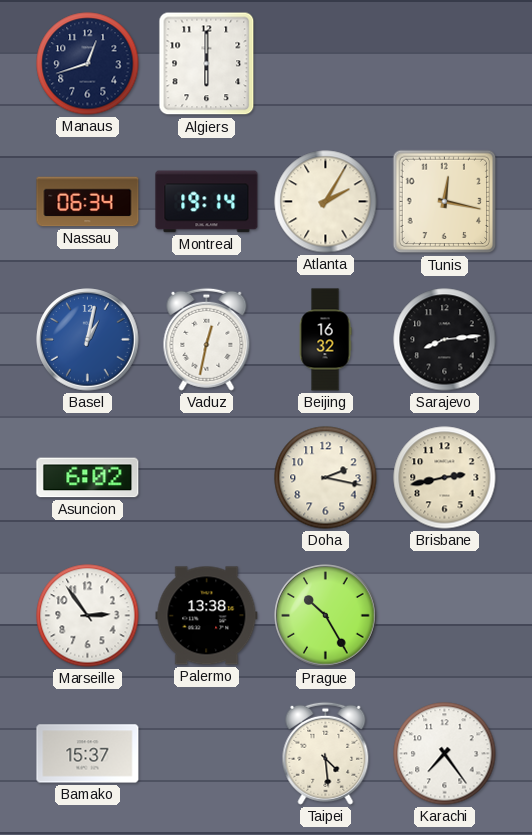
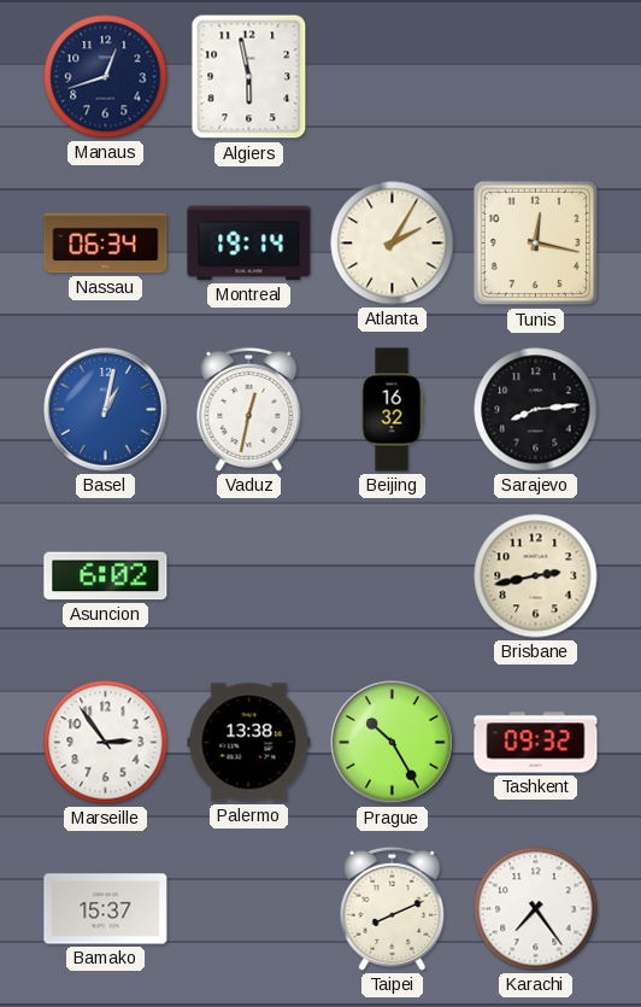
Algiers: 6:00 -> 5:58 (249, 77)
Doha: 2:17 -> none (326, 478)
Tashkent: none -> 09:32 (536, 743)
Taipei: 4:29 -> 8:11 (393, 908)
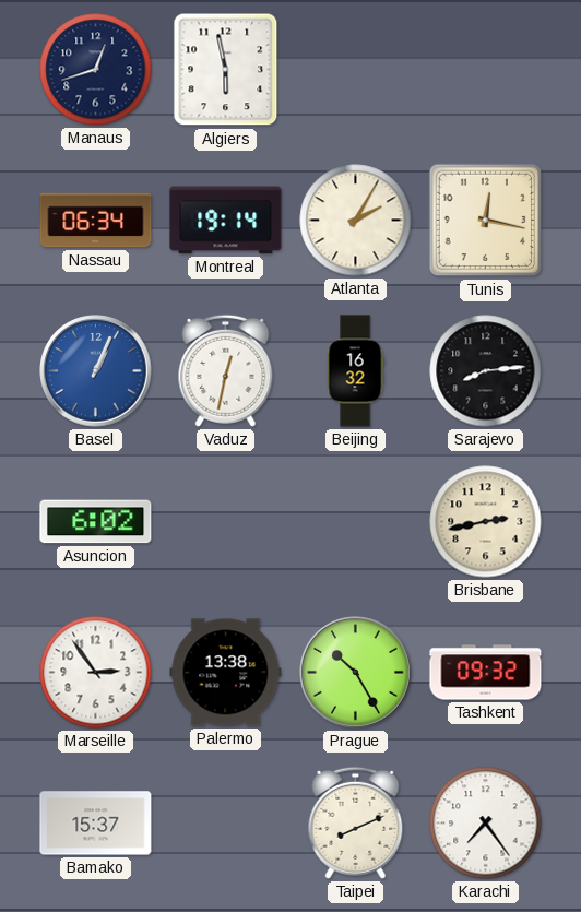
Basel: 1:02 -> 1:04 (96, 371)
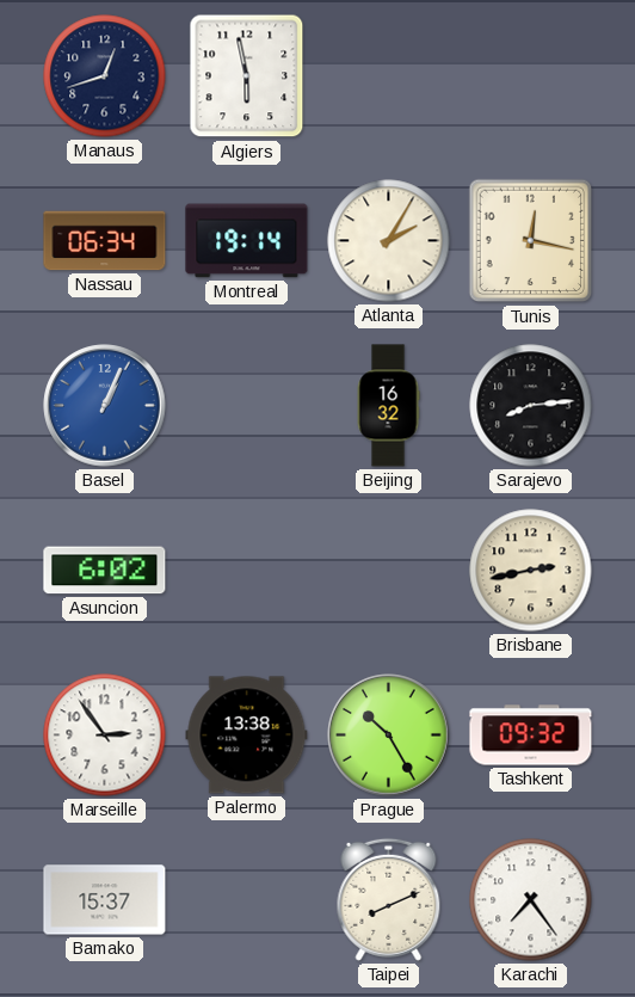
Vaduz: 12:32 -> none (226, 370)
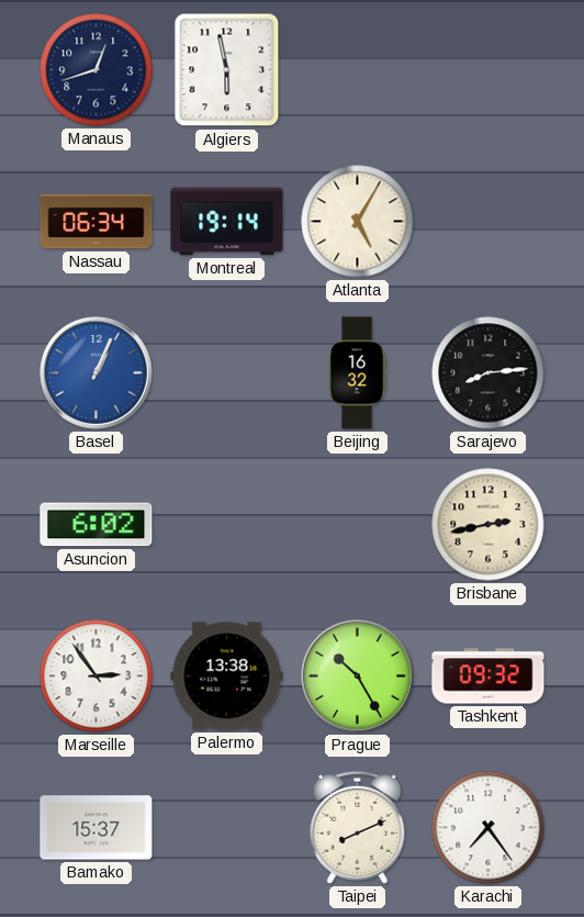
Atlanta: 2:05 -> 5:05 (358, 222)
Tunis: 12:17 -> none (531, 241)
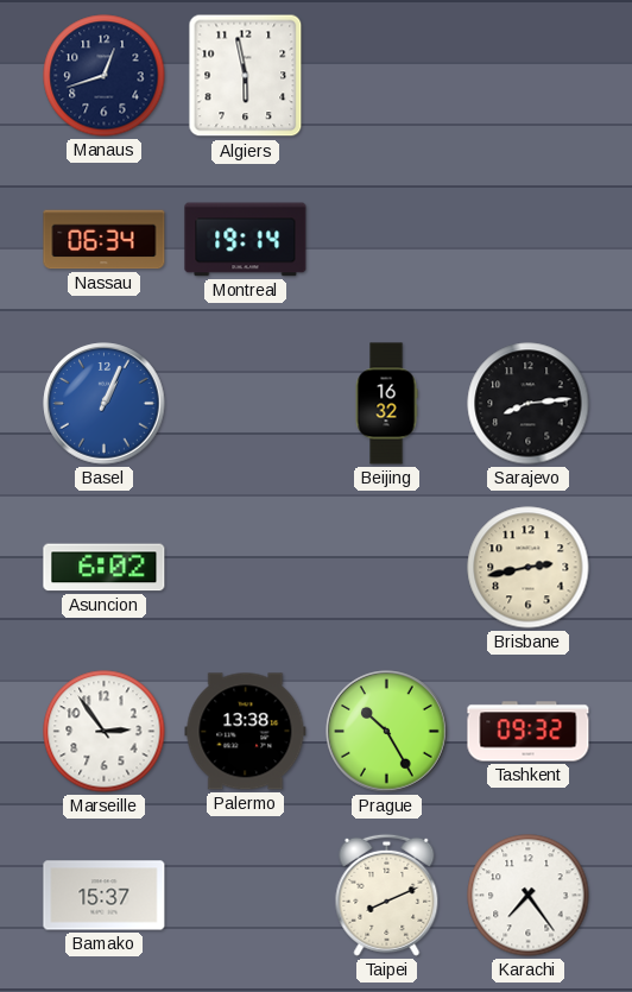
Atlanta: 5:05 -> none (358, 222)
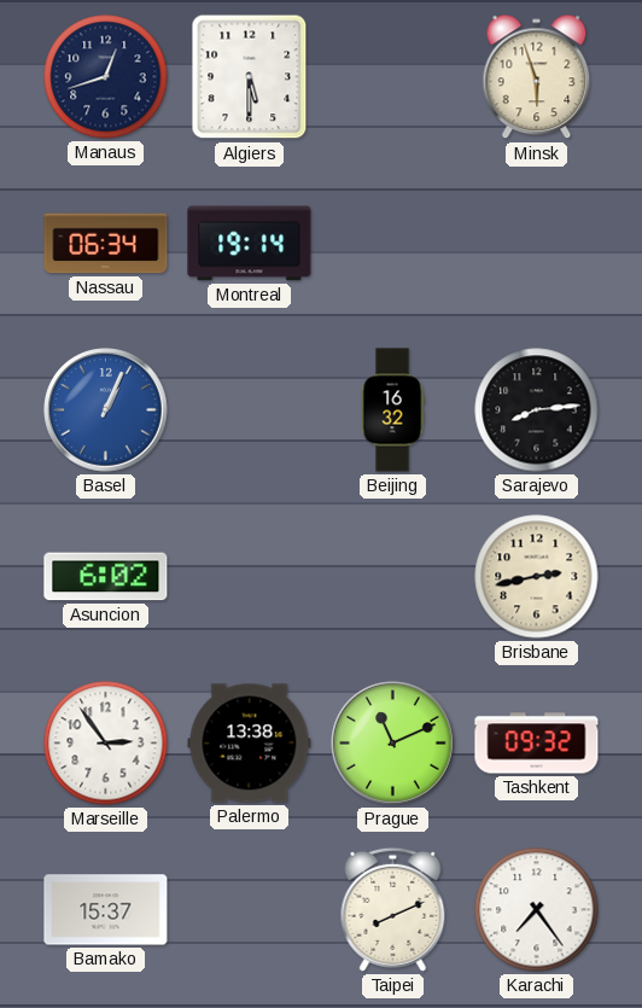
Algiers: 5:58 -> 5:30 (250, 77)
Minsk: none -> 5:57 (537, 77)
Prague: 10:25 -> 11:11 (393, 744)
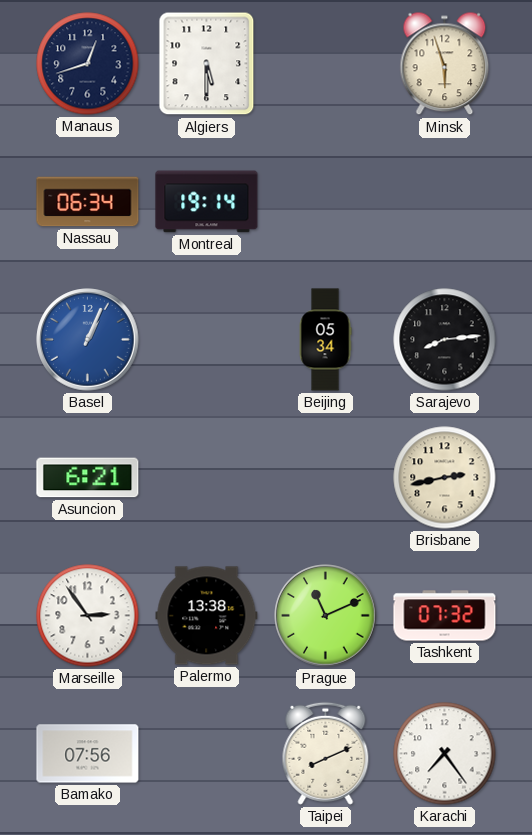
Beijing: 16:32 -> 05:34 (325, 340)
Asuncion: 6:02 -> 6:21 (88, 478)
Tashkent: 09:32 -> 07:32 (445, 616)
Bamako: 15:37 -> 07:56 (88, 754)
